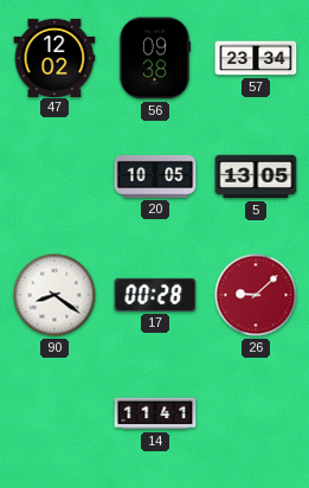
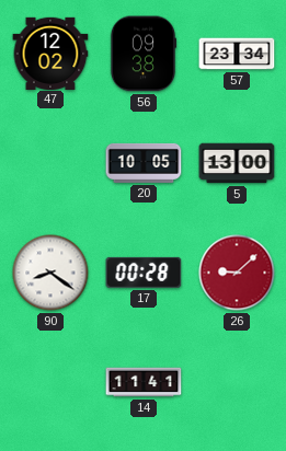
5: 13:05 -> 13:00 (237, 163)
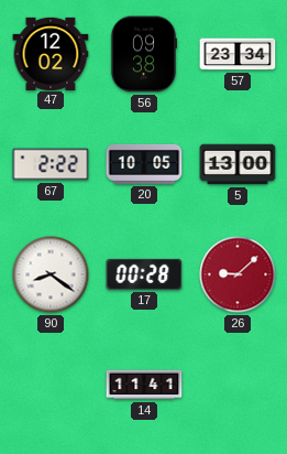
67: none -> 2:22 (51, 164)
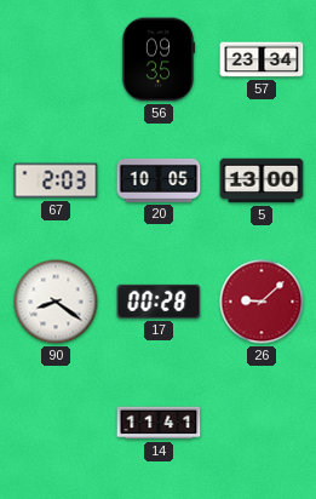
47: 12:02 -> none (51, 53)
56: 09:38 -> 09:35 (159, 59)
67: 2:22 -> 2:03 (56, 180)
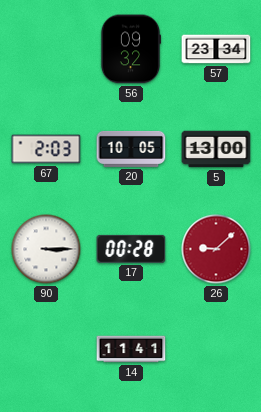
56: 09:35 -> 09:32 (131, 49)
90: 8:21 -> 3:15 (46, 249)
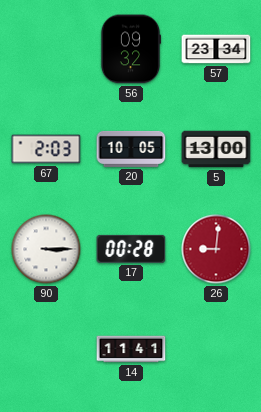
26: 9:08 -> 9:01 (216, 249)
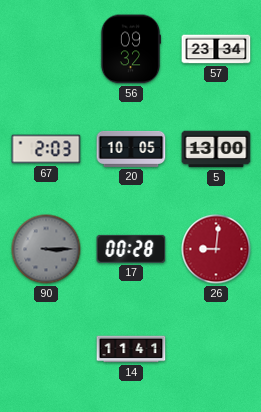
90 dial: white -> grey (46, 249)
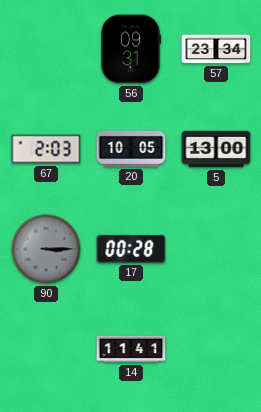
56: 09:32 -> 09:31 (131, 49)
26: 9:01 -> none (216, 249)
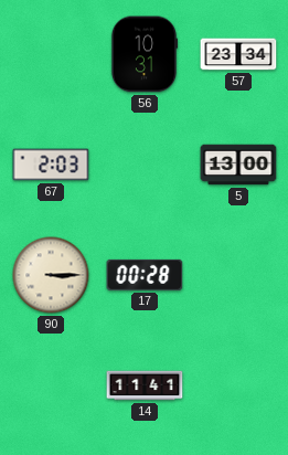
56: 09:31 -> 10:31 (145, 54)
20: 10:05 -> none (131, 149)
90 dial: grey -> cream (51, 275)
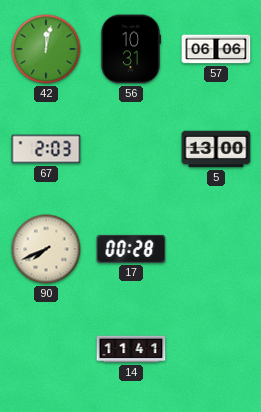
42: none -> 12:02 (46, 49)
57: 23:34 -> 06:06 (216, 49)
90: 3:15 -> 7:41 (46, 249)
